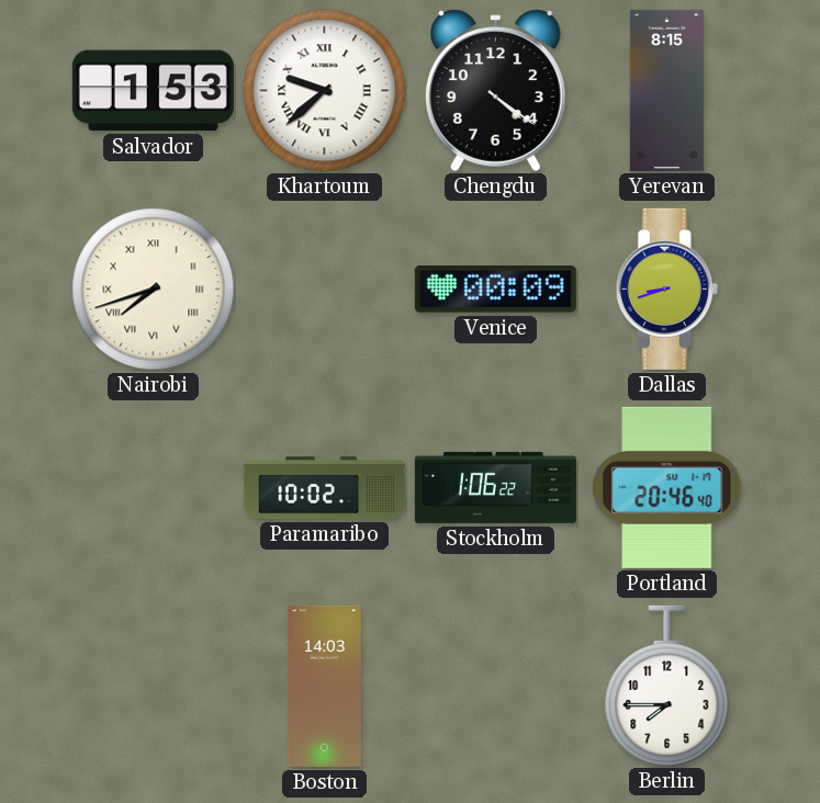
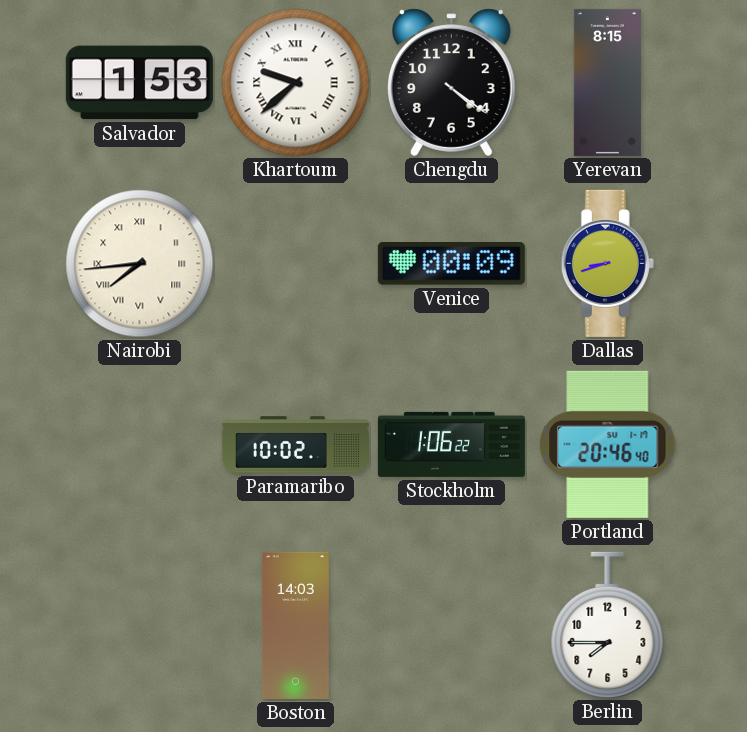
Nairobi: 7:42 -> 7:44 (140, 264)
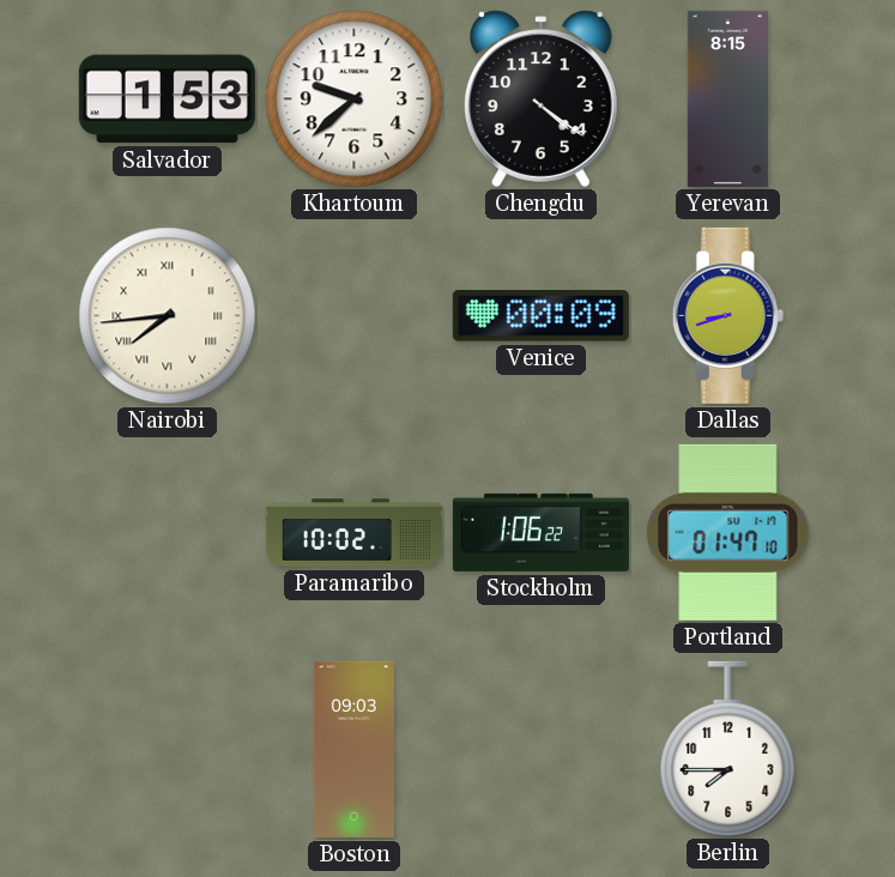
Khartoum numerals: Roman -> Arabic (355, 99)
Portland: 20:46 -> 01:47 (728, 532)
Boston: 14:03 -> 09:03 (353, 749)
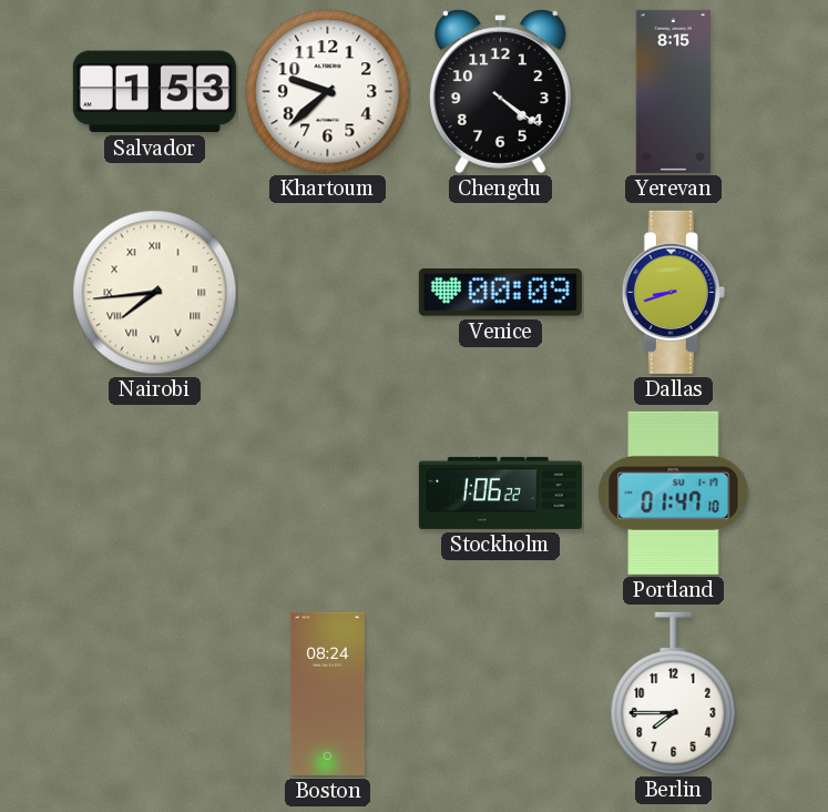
Paramaribo: 10:02 -> none (353, 533)
Boston: 09:03 -> 08:24 (327, 693)
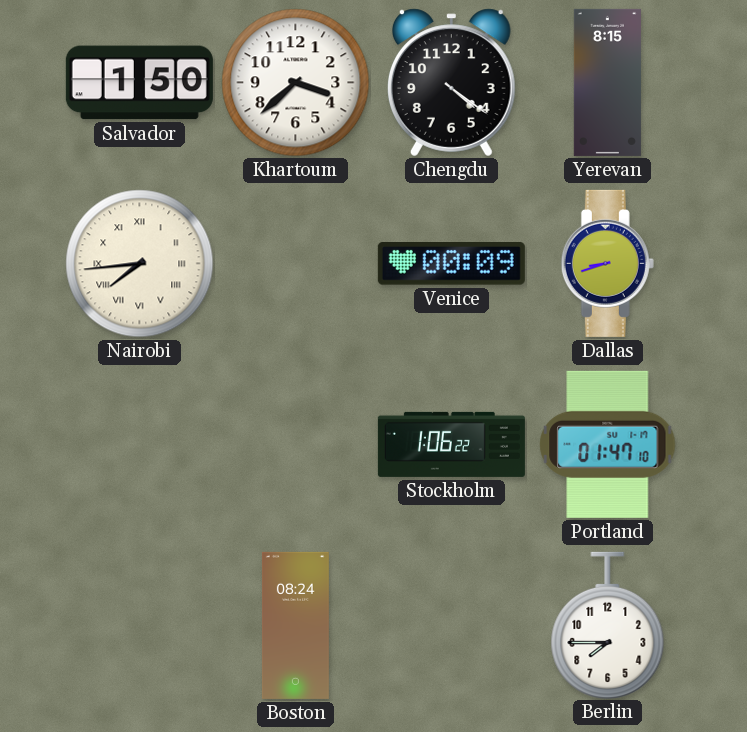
Salvador: 1:53 -> 1:50 (139, 83)
Khartoum: 9:38 -> 3:38 (296, 83)
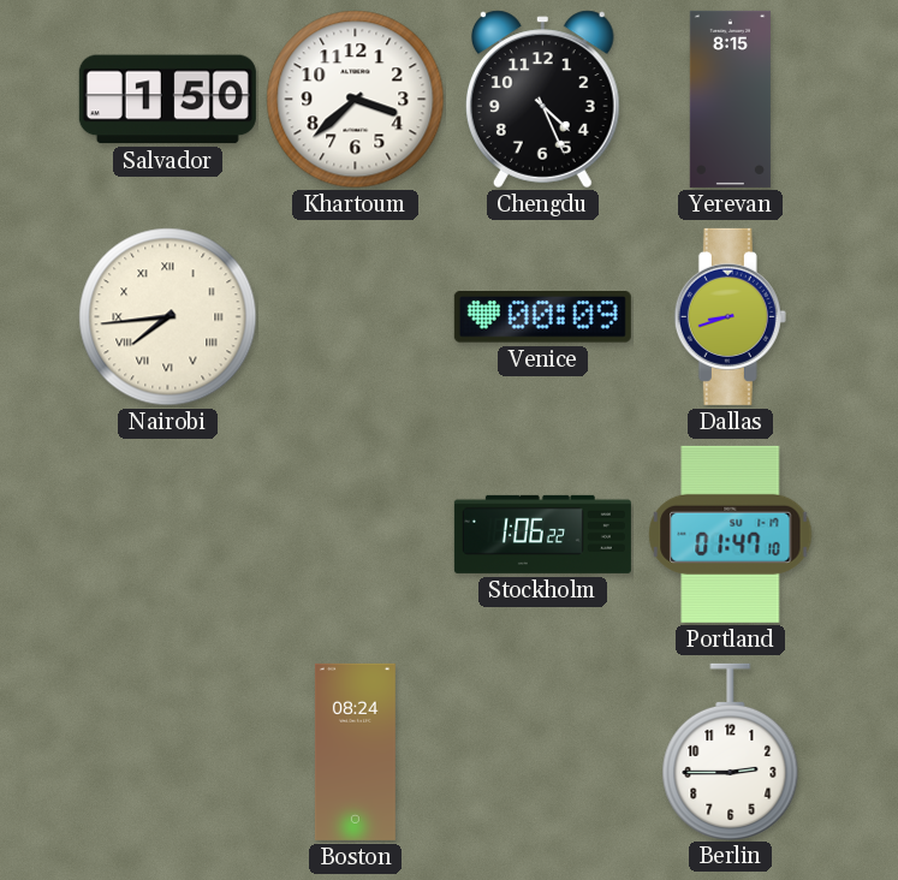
Chengdu: 4:21 -> 4:26 (542, 100)
Berlin: 7:45 -> 2:45 (731, 751)
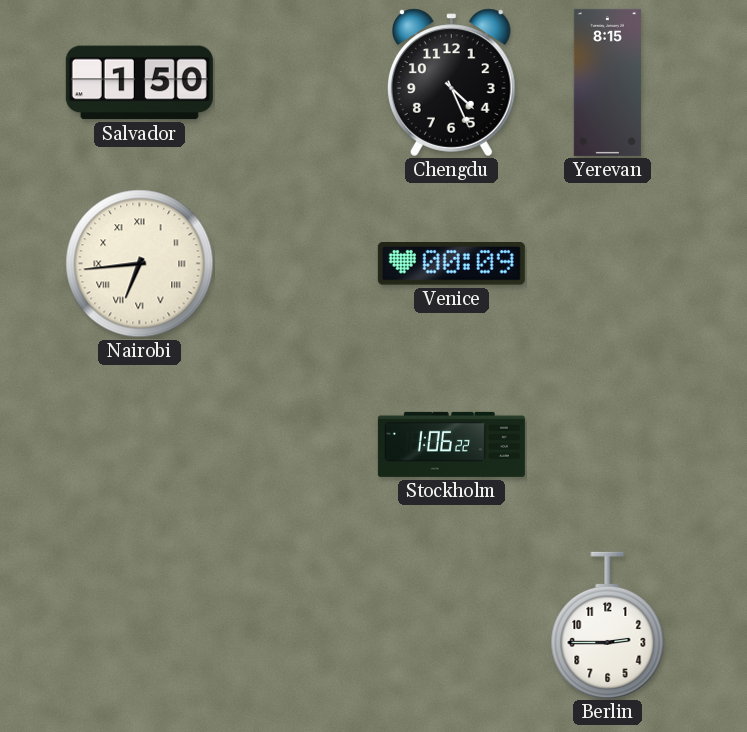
Khartoum: 3:38 -> none (356, 100)
Nairobi: 7:44 -> 6:44 (140, 264)
Dallas: 8:42 -> none (730, 316)
Portland: 01:47 -> none (731, 534)
Boston: 08:24 -> none (355, 751)
